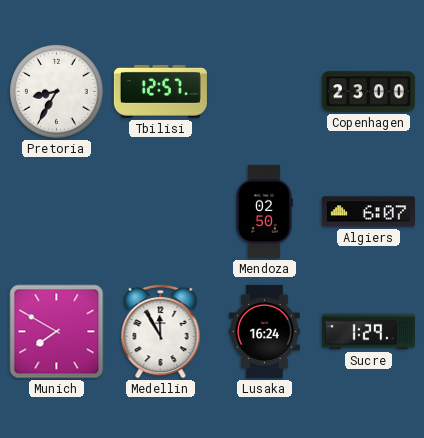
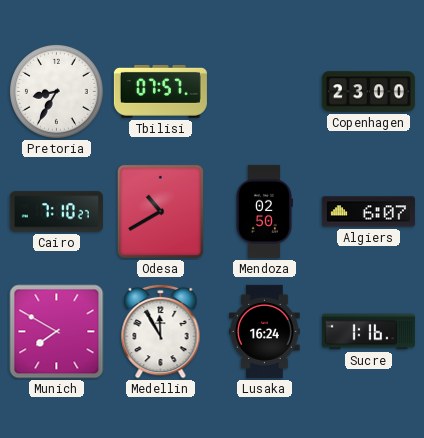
Tbilisi: 12:57 -> 07:57 (160, 91)
Cairo: none -> 7:10 (56, 212)
Odesa: none -> 10:40 (160, 211)
Sucre: 1:29 -> 1:16 (368, 332)
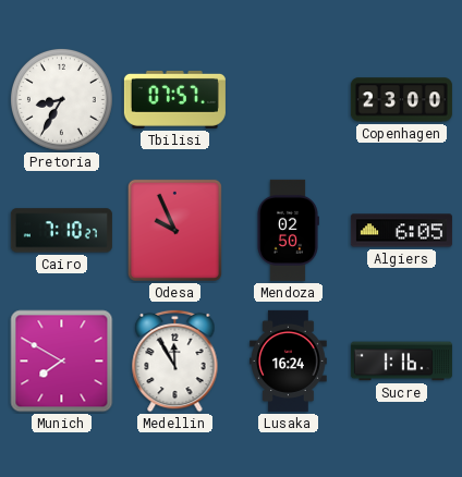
Odesa: 10:40 -> 9:56 (174, 230)
Algiers: 6:07 -> 6:05 (401, 231)
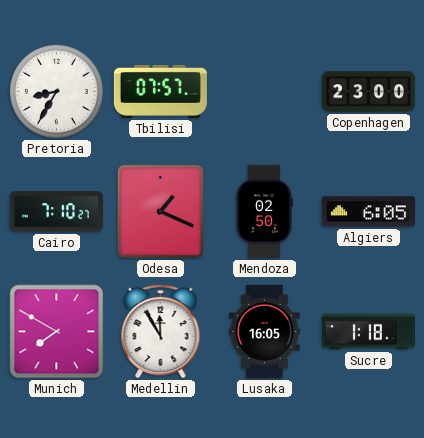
Odesa: 9:56 -> 1:19 (160, 211)
Lusaka: 16:24 -> 16:05 (265, 331)
Sucre: 1:16 -> 1:18 (368, 332)
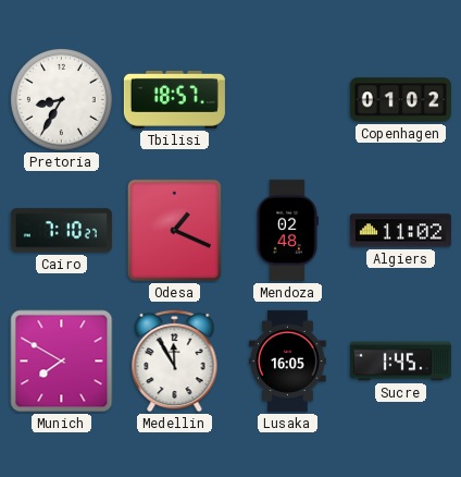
Tbilisi: 07:57 -> 18:57 (174, 99)
Copenhagen: 23:00 -> 01:02 (400, 100)
Mendoza: 02:50 -> 02:48 (288, 230)
Algiers: 6:05 -> 11:02 (400, 231)
Sucre: 1:18 -> 1:45 (400, 362)
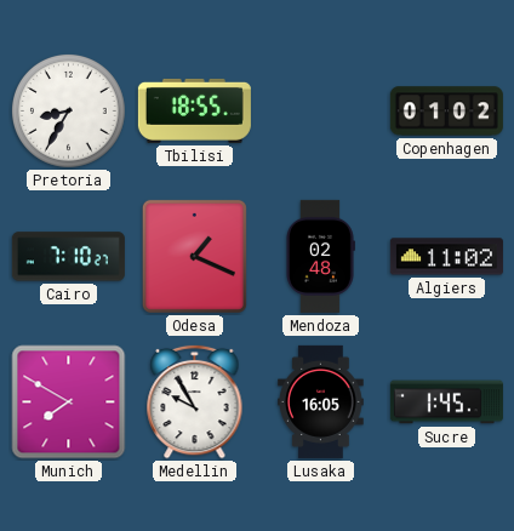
Tbilisi: 18:57 -> 18:55 (194, 110)
Medellin: 11:55 -> 9:55 (195, 401)
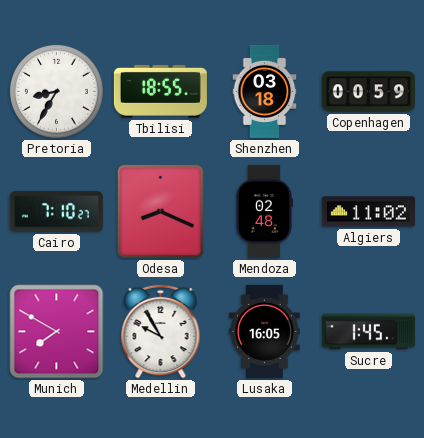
Shenzhen: none -> 03:18 (265, 91)
Copenhagen: 01:02 -> 00:59 (368, 92)
Odesa: 1:19 -> 8:19 (160, 211)
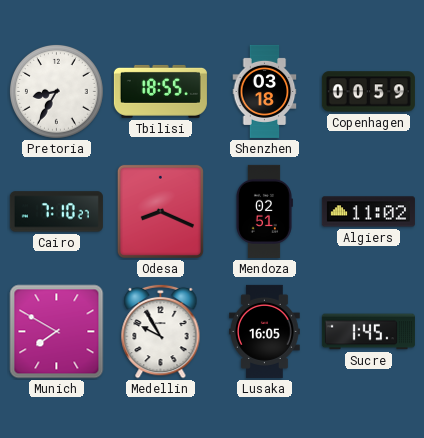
Mendoza: 02:48 -> 02:51 (265, 211)
